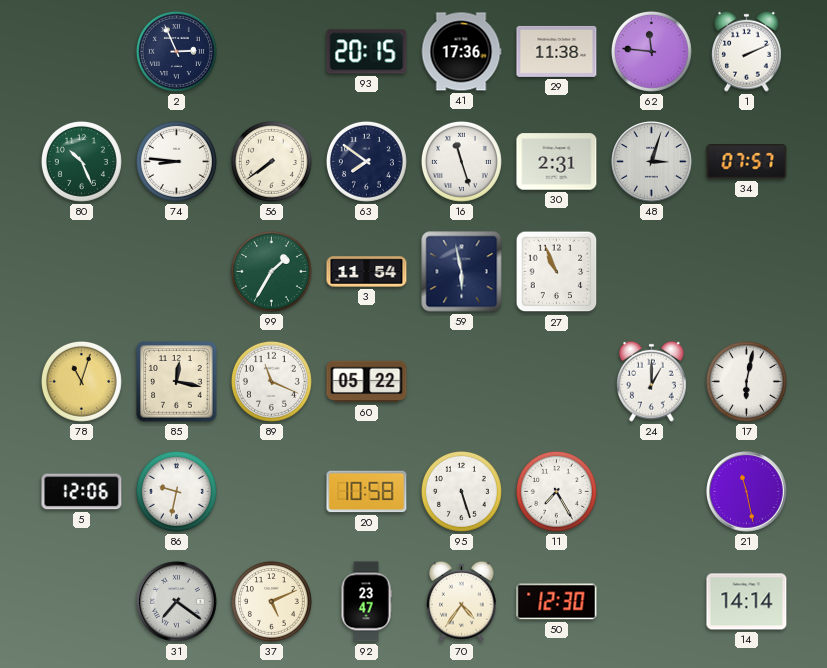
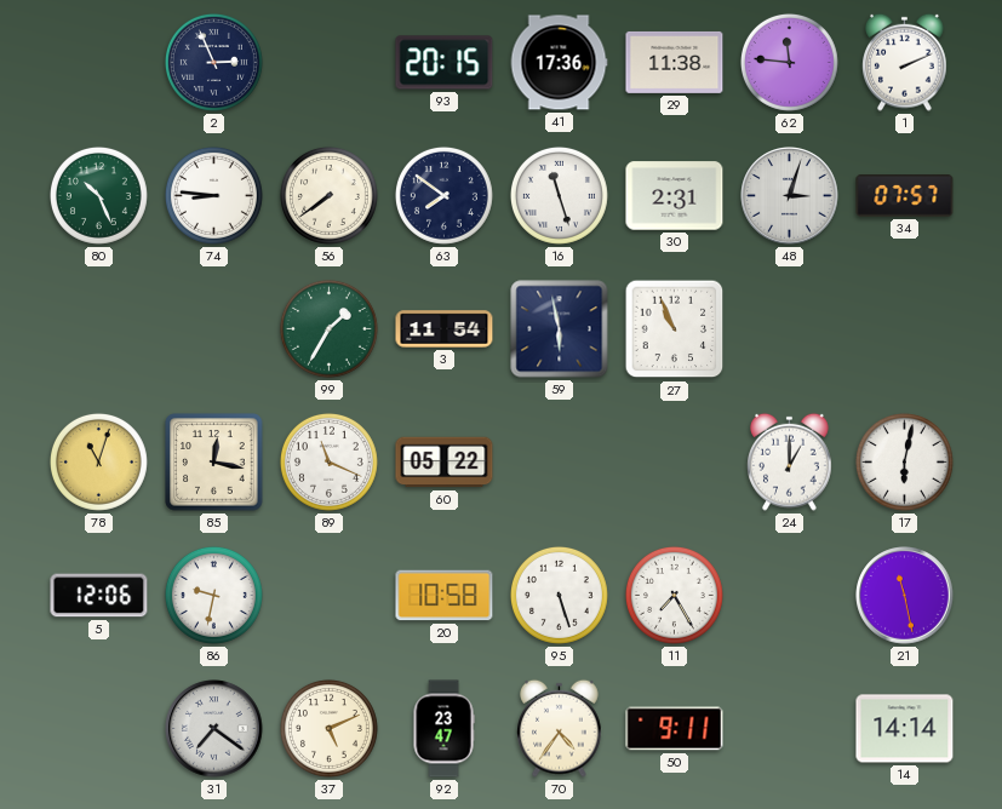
50: 12:30 -> 9:11 (675, 729)
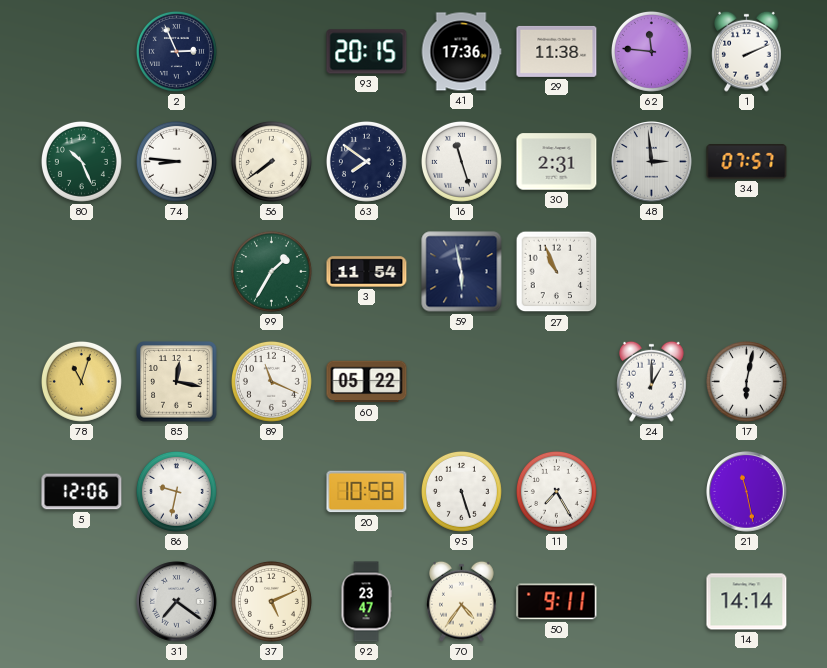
48: 3:03 -> 2:59 (652, 162)
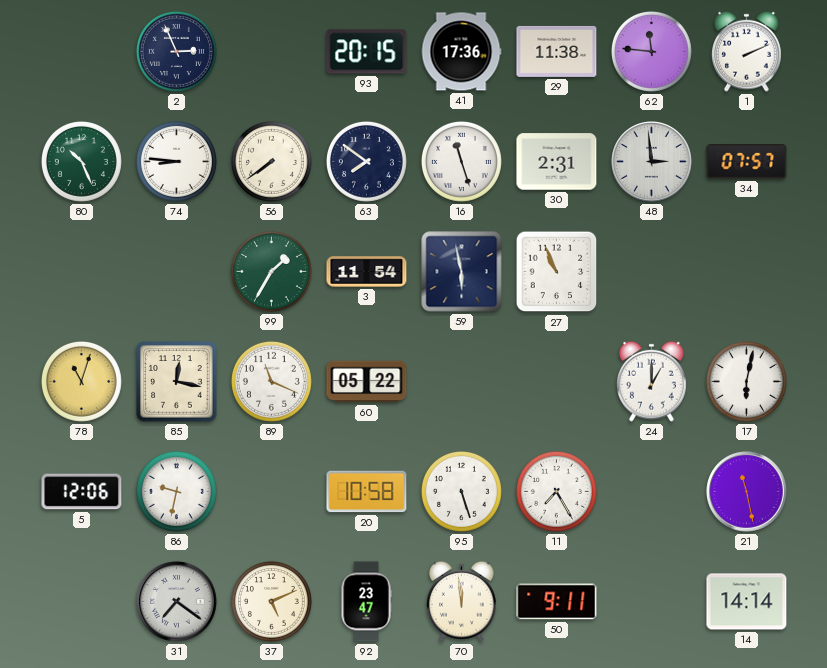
70: 4:36 -> 11:59 (462, 601)
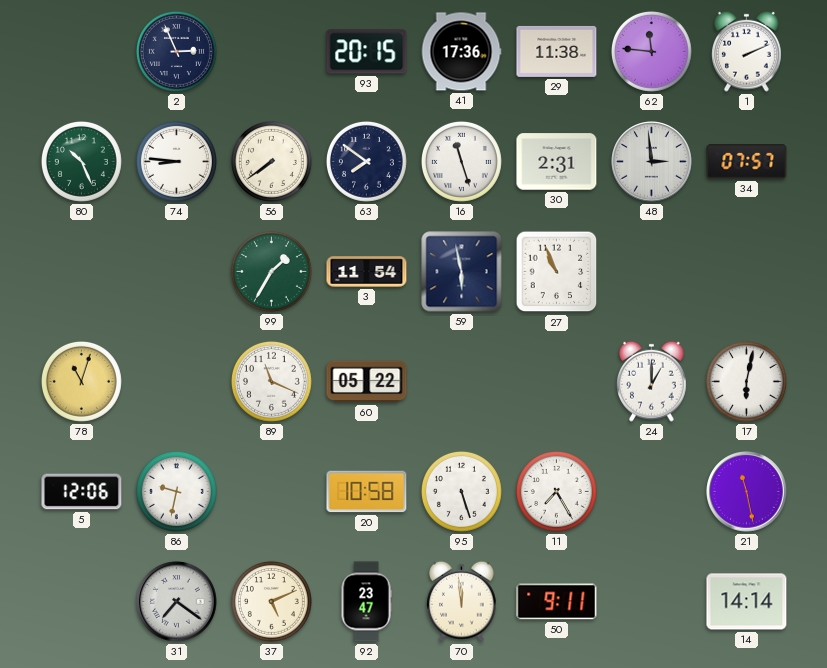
85: 12:17 -> none (177, 382)
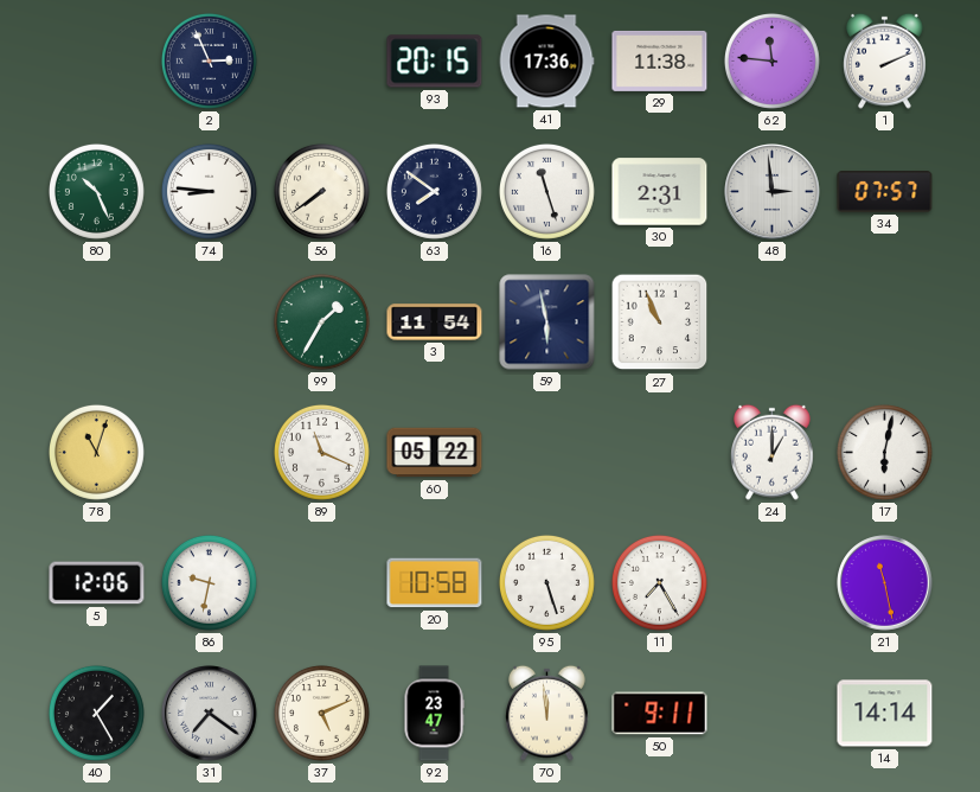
40: none -> 1:25 (96, 713)
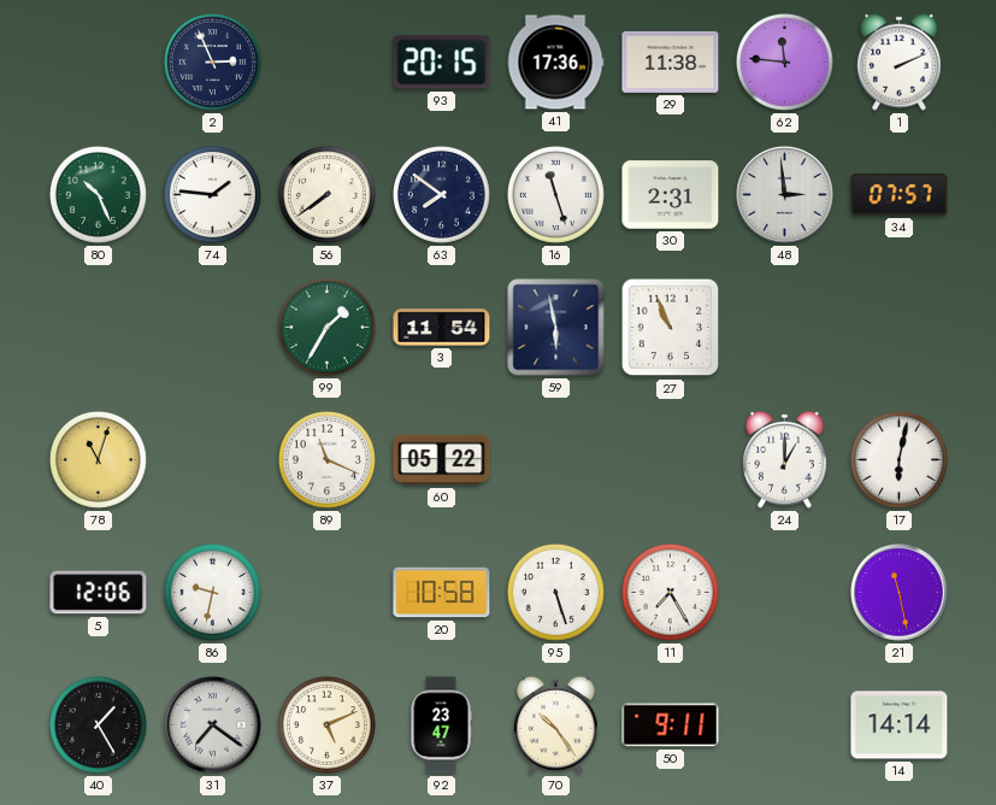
74: 8:46 -> 1:46 (212, 194)
70: 11:59 -> 10:24 (556, 724)
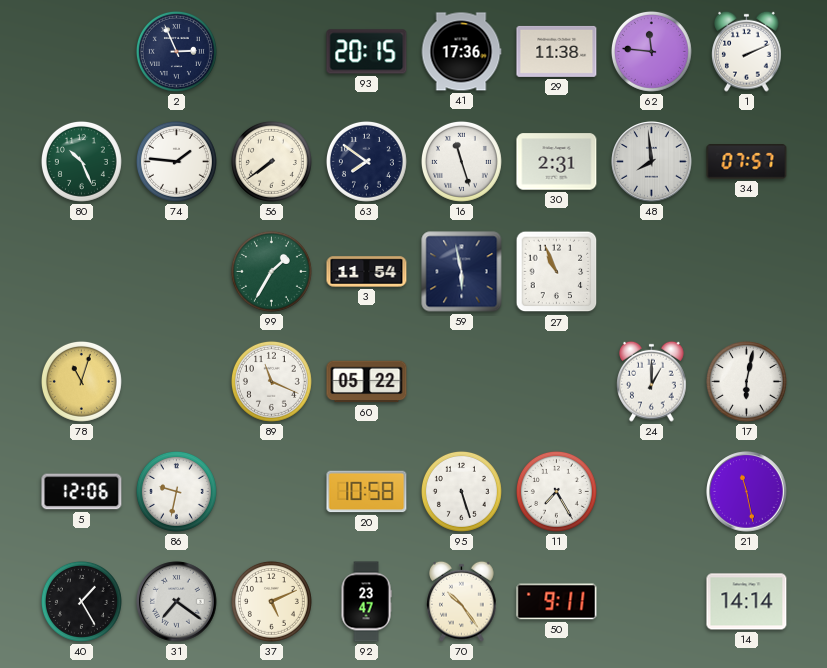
48: 2:59 -> 7:59 (652, 162)
